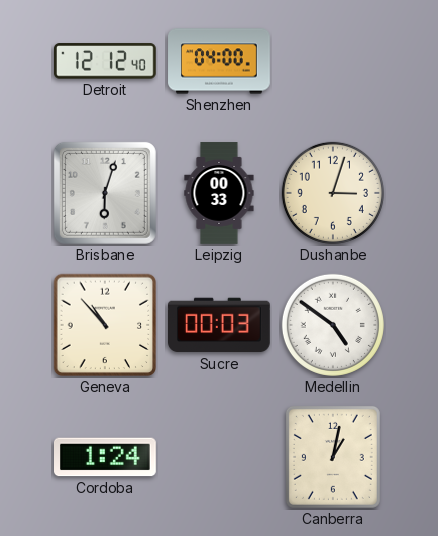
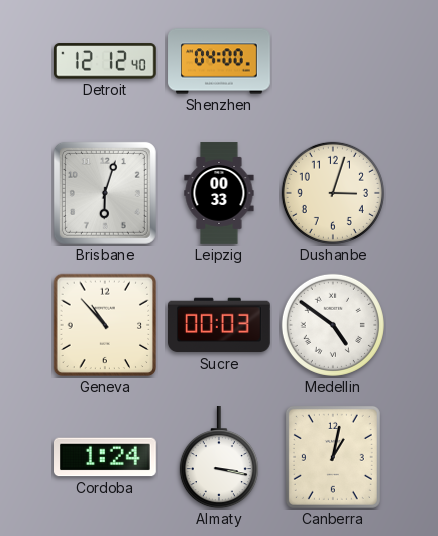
Almaty: none -> 3:17 (219, 458)
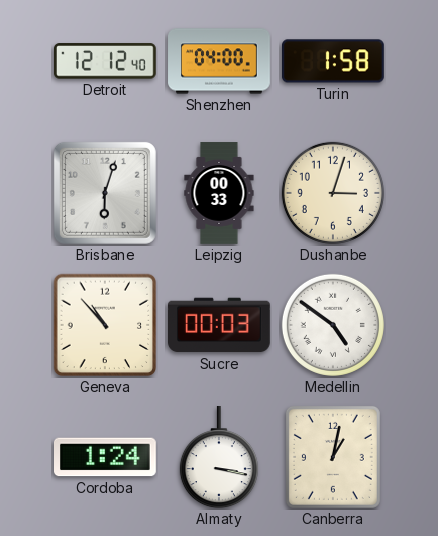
Turin: none -> 1:58 (334, 61)
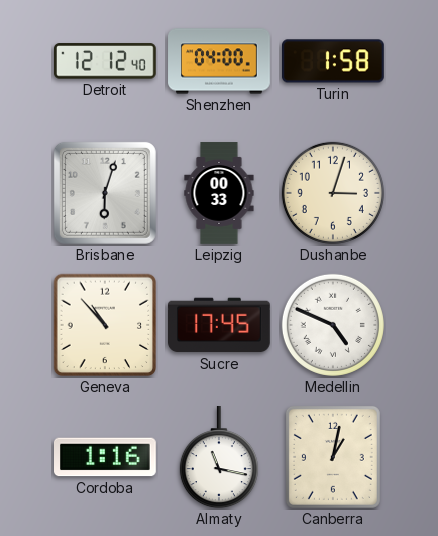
Sucre: 00:03 -> 17:45 (220, 325)
Medellin: 4:51 -> 4:49 (333, 325)
Cordoba: 1:24 -> 1:16 (106, 457)
Almaty: 3:17 -> 11:17 (219, 458)
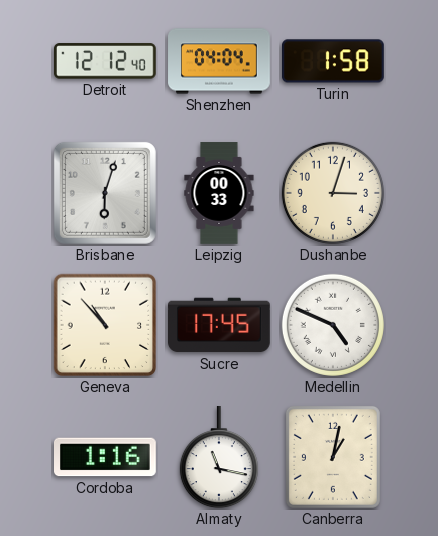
Shenzhen: 04:00 -> 04:04 (219, 61)
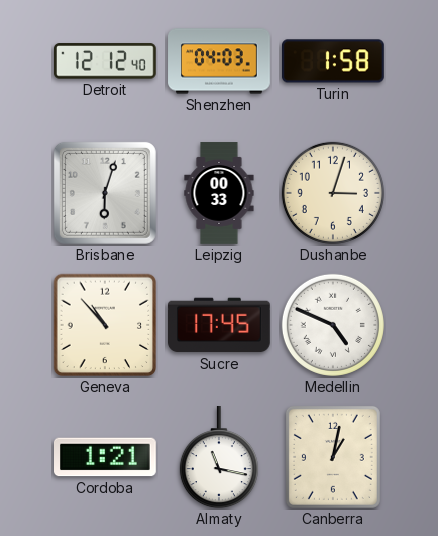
Shenzhen: 04:04 -> 04:03 (219, 61)
Cordoba: 1:16 -> 1:21 (106, 457)
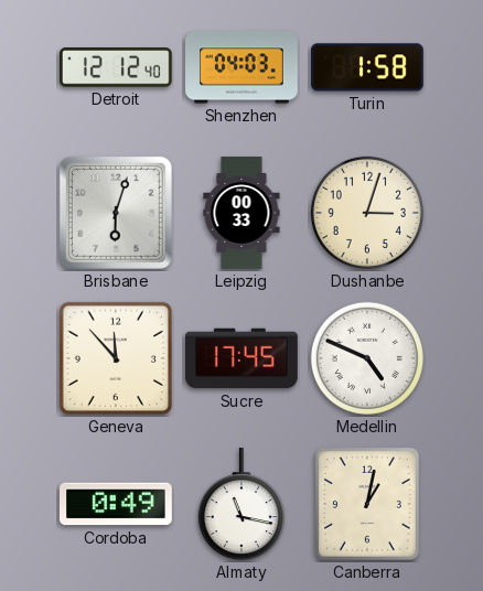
Geneva: 10:53 -> 11:53 (116, 358)
Cordoba: 1:21 -> 0:49 (117, 504)
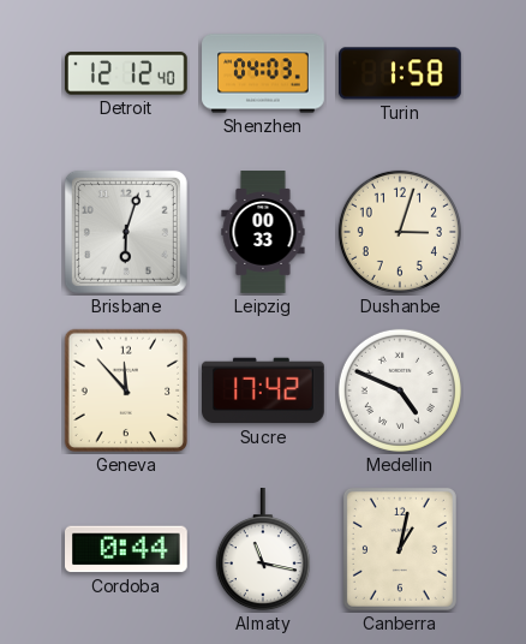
Sucre: 17:45 -> 17:42 (264, 390)
Cordoba: 0:49 -> 0:44 (127, 549)
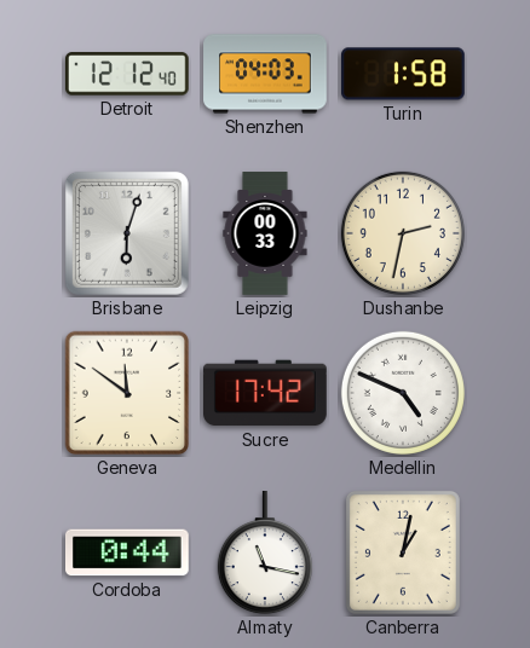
Dushanbe: 3:03 -> 2:32 (403, 233)
Geneva: 11:53 -> 11:51 (127, 393)
